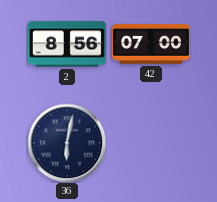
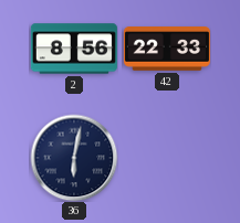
42: 07:00 -> 22:33 (167, 50)
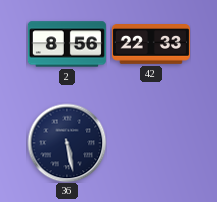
36: 6:02 -> 5:28 (67, 143)
